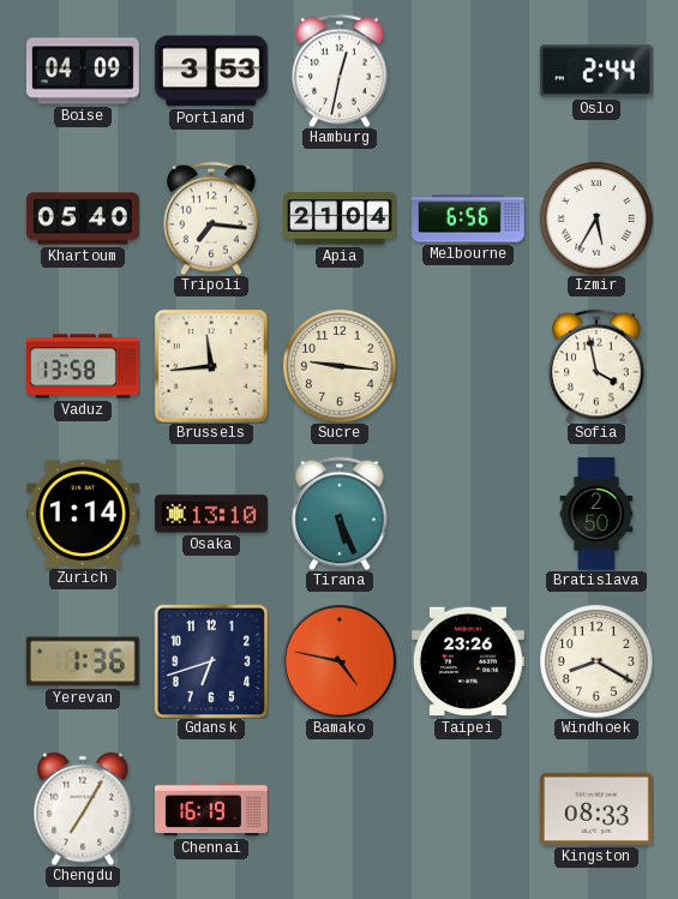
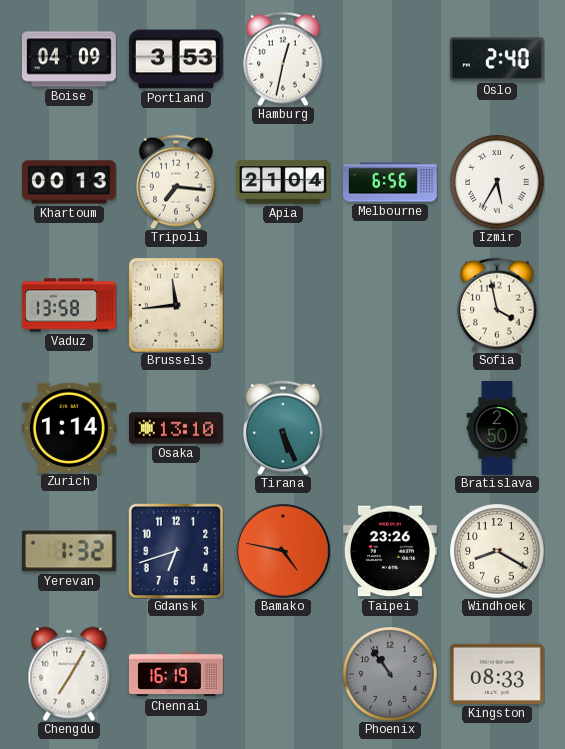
Oslo: 2:44 -> 2:40 (497, 59)
Khartoum: 05:40 -> 00:13 (69, 182)
Sucre: 9:16 -> none (340, 366)
Yerevan: 1:36 -> 1:32 (69, 551)
Phoenix: none -> 10:54 (390, 674)
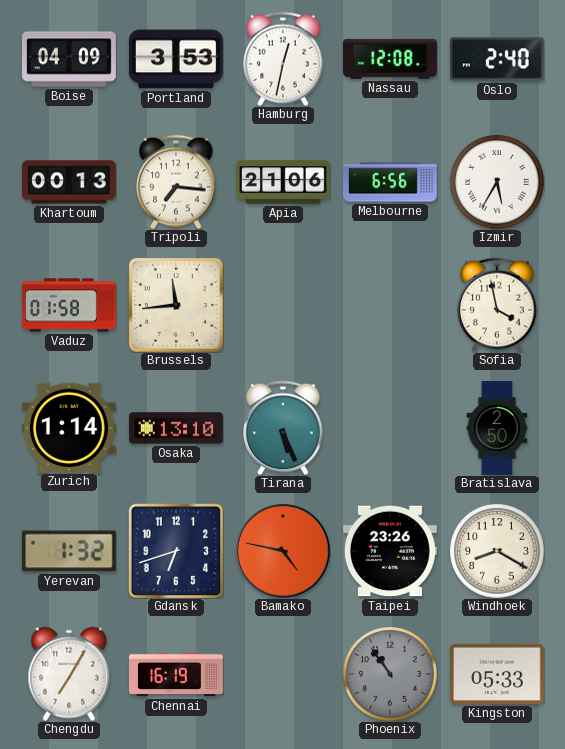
Nassau: none -> 12:08 (391, 59)
Apia: 21:04 -> 21:06 (284, 182)
Vaduz: 13:58 -> 01:58 (70, 305)
Kingston: 08:33 -> 05:33 (497, 674)
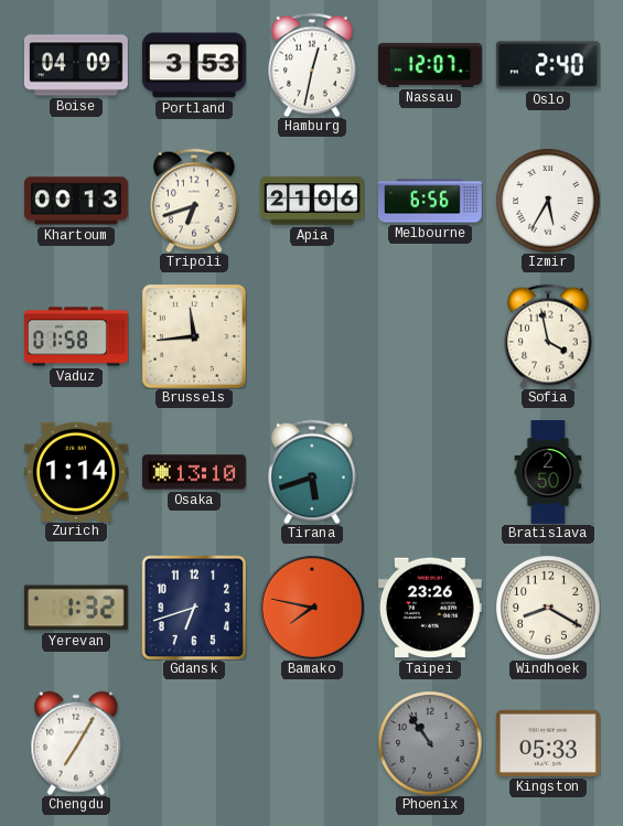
Nassau: 12:08 -> 12:07 (431, 65)
Tripoli: 7:16 -> 6:42 (194, 201)
Tirana: 5:26 -> 5:42 (312, 472)
Bamako: 4:47 -> 7:47 (312, 608)
Chennai: 16:19 -> none (177, 674)
